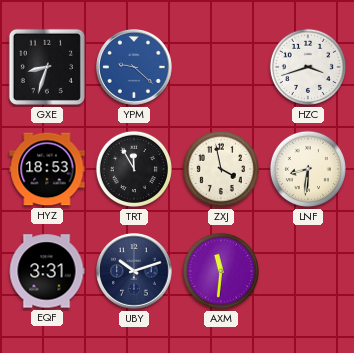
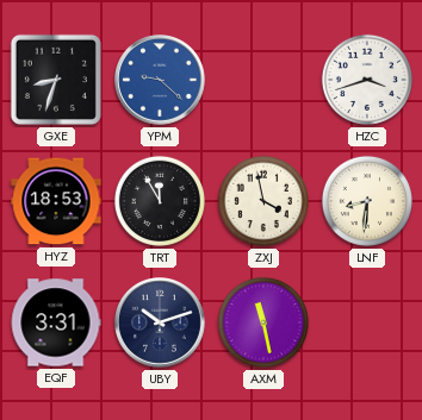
AXM: 11:31 -> 11:28 (263, 322)
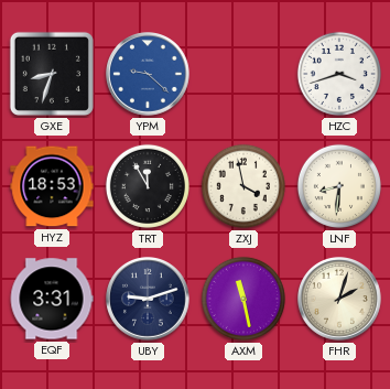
UBY: 10:12 -> 9:12 (149, 300)
FHR: none -> 2:03 (340, 300)
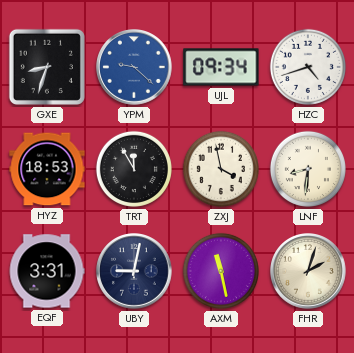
UJL: none -> 09:34 (221, 67)
HZC: 3:42 -> 4:42 (308, 67)
UBY: 9:12 -> 9:02 (135, 272)
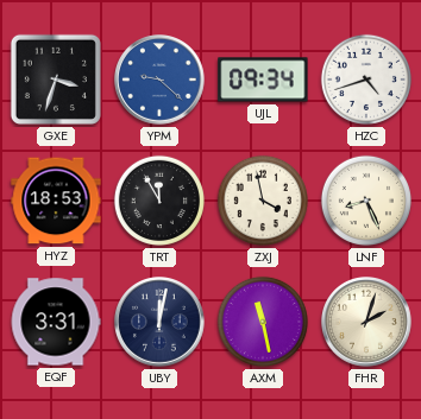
GXE: 8:33 -> 3:33 (56, 80)
LNF: 8:31 -> 8:26 (366, 201)
UBY: 9:02 -> 12:02 (161, 323)
